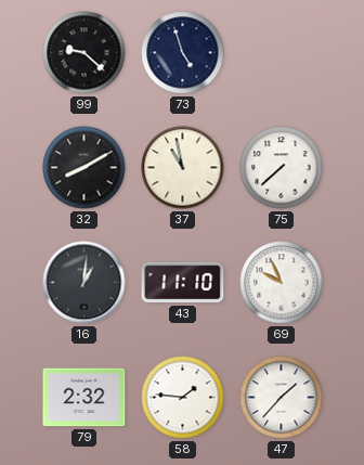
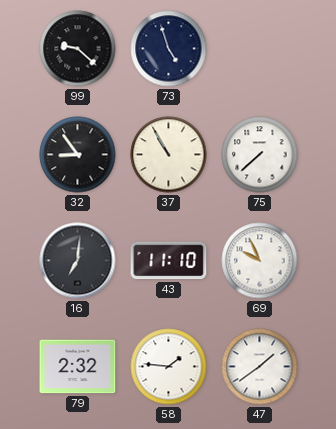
32: 8:10 -> 8:54 (78, 155)
37: 10:58 -> 10:55 (169, 155)
16: 1:01 -> 7:01 (78, 261)
47: 1:37 -> 1:39 (260, 367)
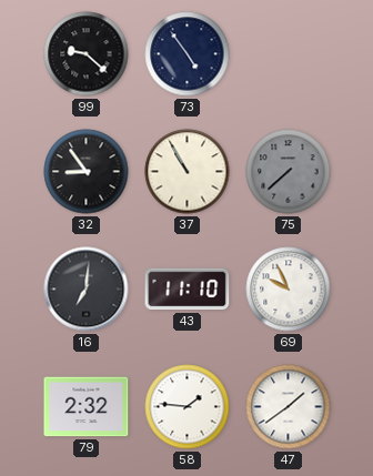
73: 4:57 -> 4:54 (188, 54)
75 dial: white -> grey (289, 172)
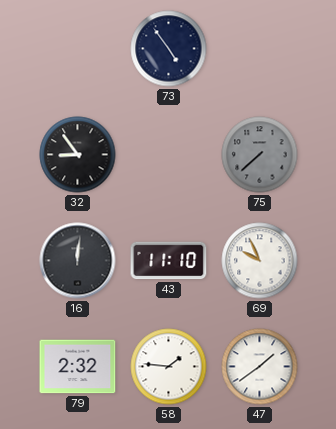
99: 9:22 -> none (87, 54)
37: 10:55 -> none (188, 172)
16: 7:01 -> 12:01 (78, 261)
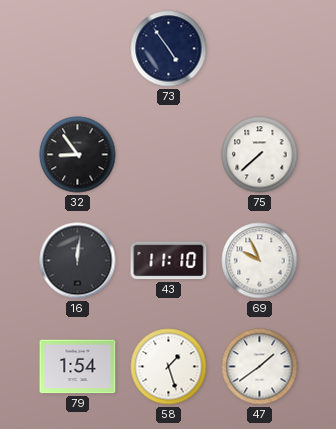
75 dial: grey -> white (260, 155)
79: 2:32 -> 1:54 (78, 367)
58: 1:46 -> 1:27 (169, 367)
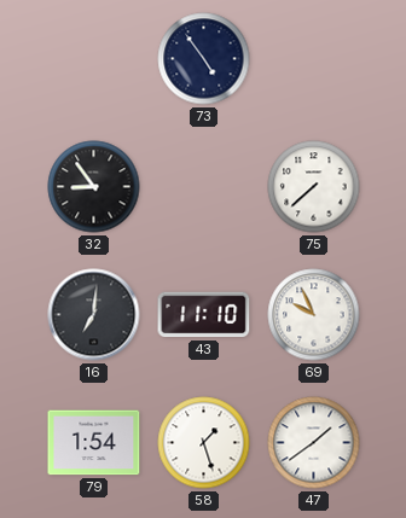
16: 12:01 -> 7:01 (94, 315)
